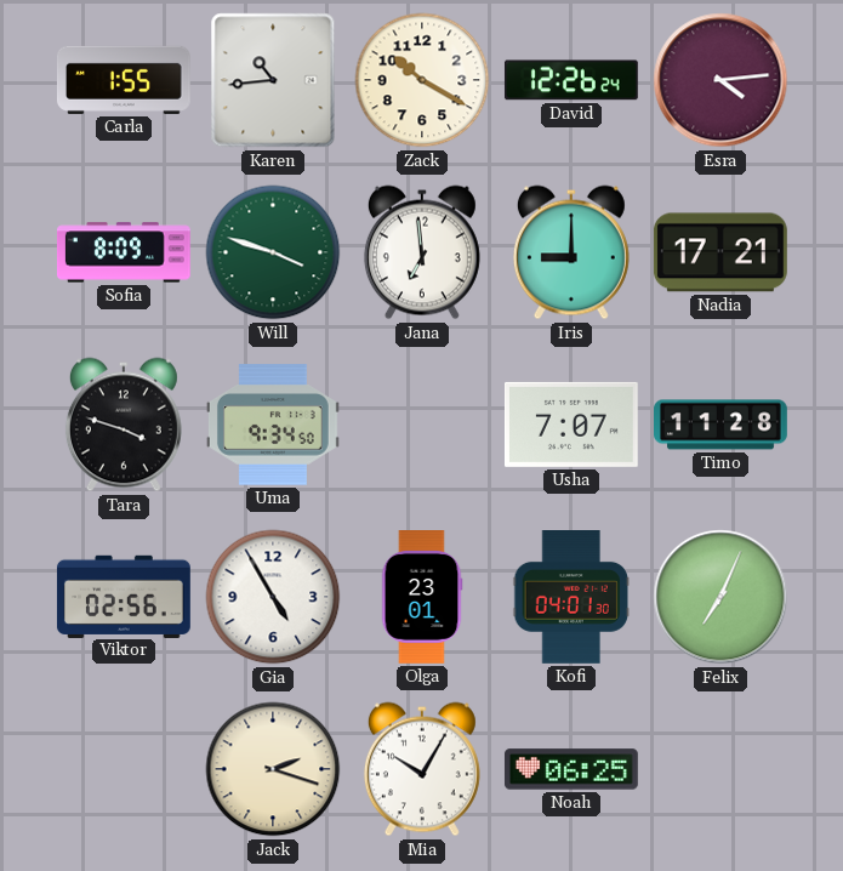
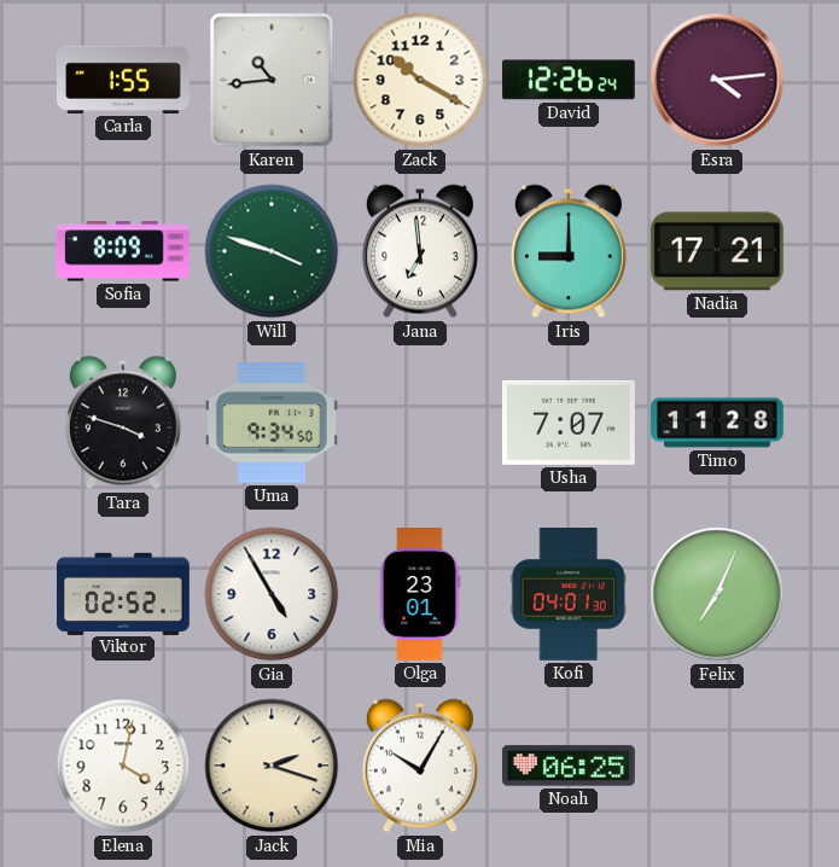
Viktor: 02:56 -> 02:52 (123, 593)
Elena: none -> 4:02 (123, 766)
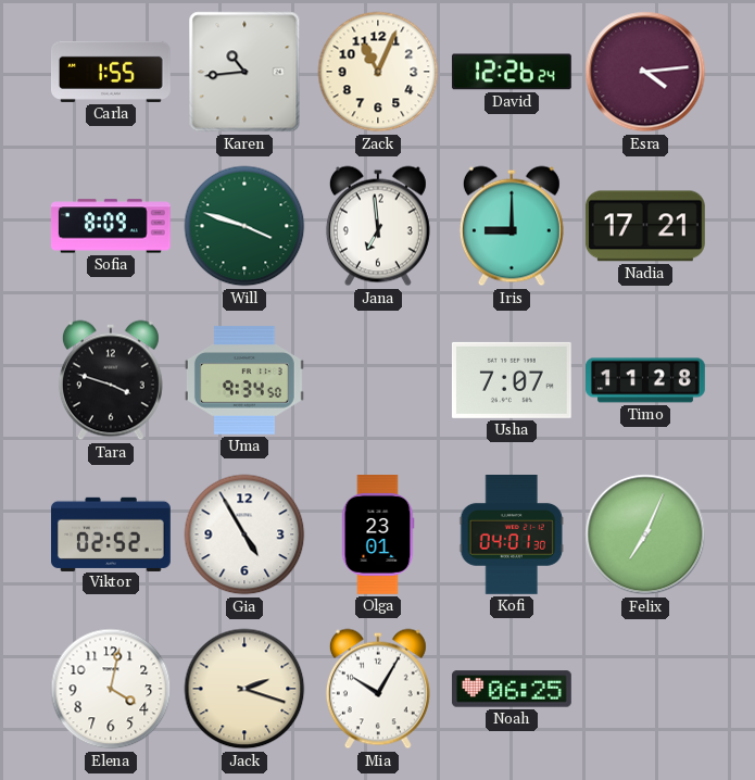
Zack: 10:20 -> 11:04 (378, 72)
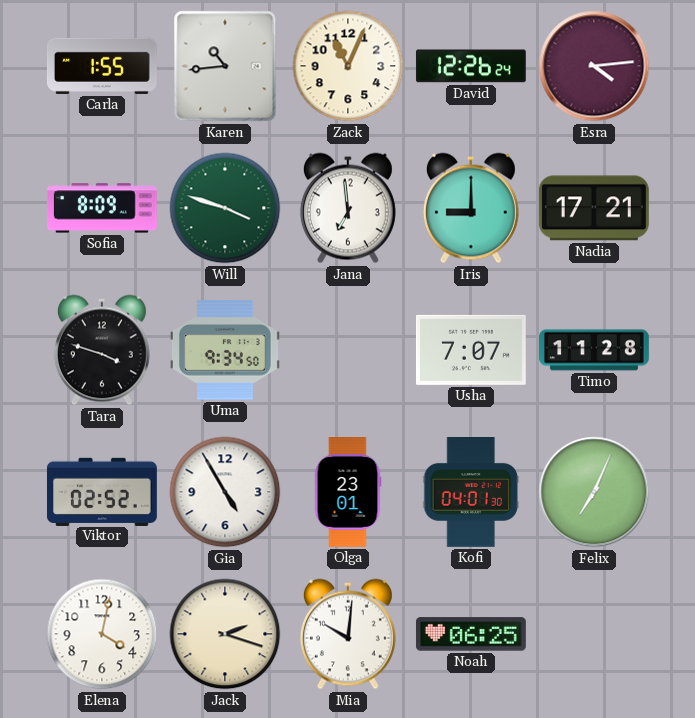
Mia: 10:05 -> 10:01 (348, 634)
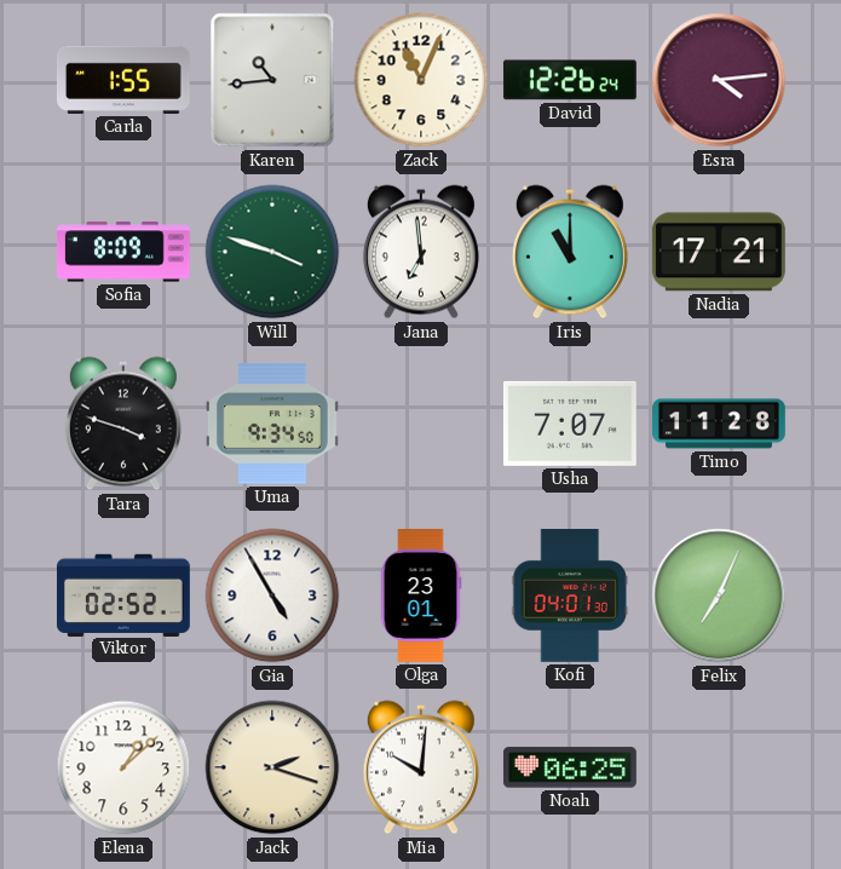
Iris: 9:00 -> 11:00 (570, 252)
Elena: 4:02 -> 1:08 (123, 767)
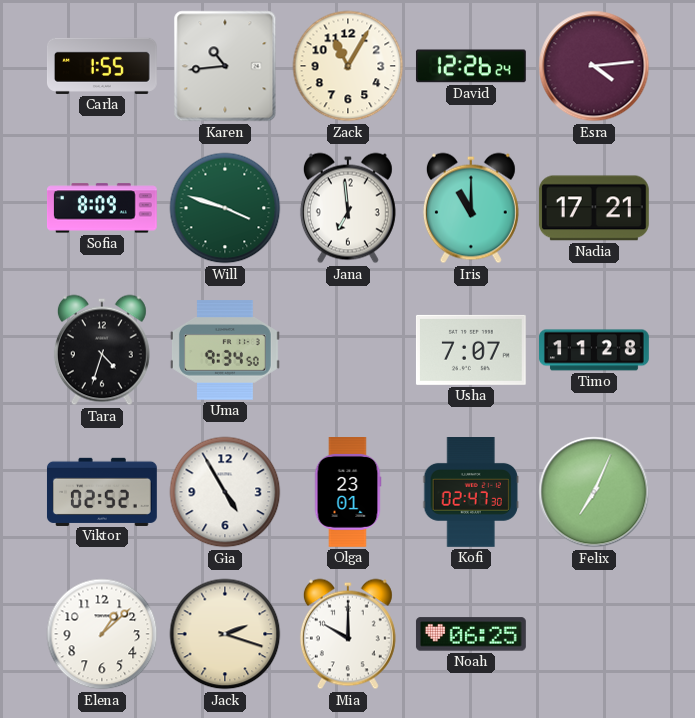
Zack: 11:04 -> 11:05 (348, 66)
Tara: 3:48 -> 4:33 (102, 350)
Kofi: 04:01 -> 02:47 (471, 493)
Mia: 10:01 -> 10:00 (348, 634)
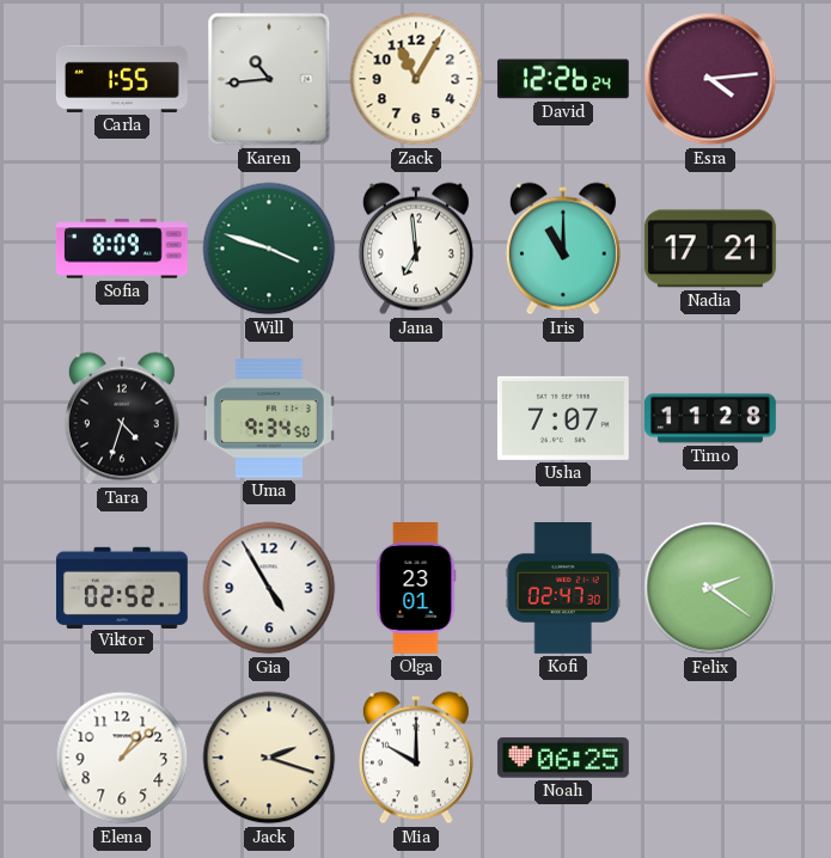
Felix: 7:04 -> 2:21 (710, 588)
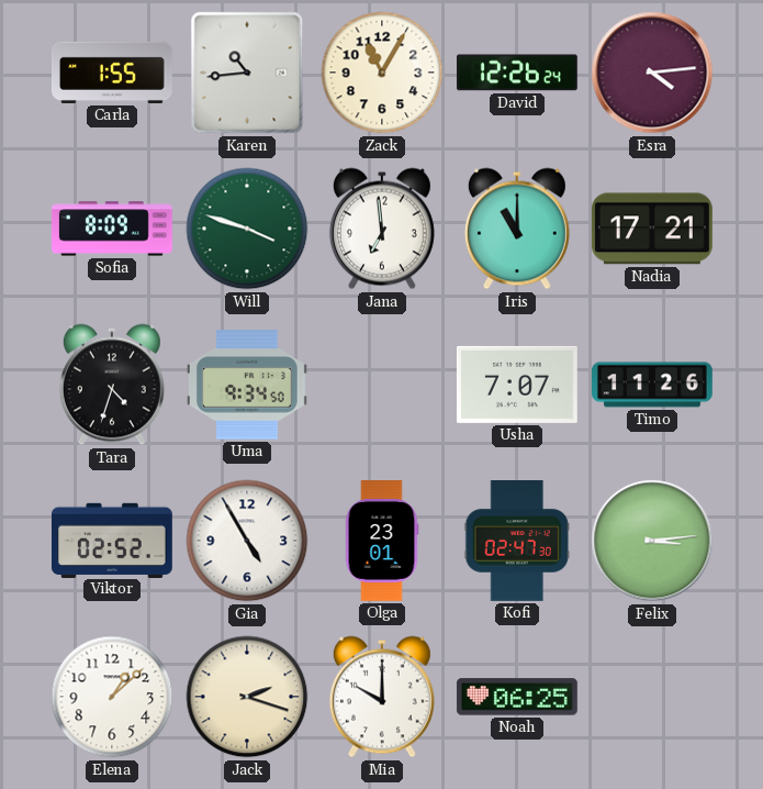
Timo: 11:28 -> 11:26 (653, 385)
Felix: 2:21 -> 3:14 (652, 541)
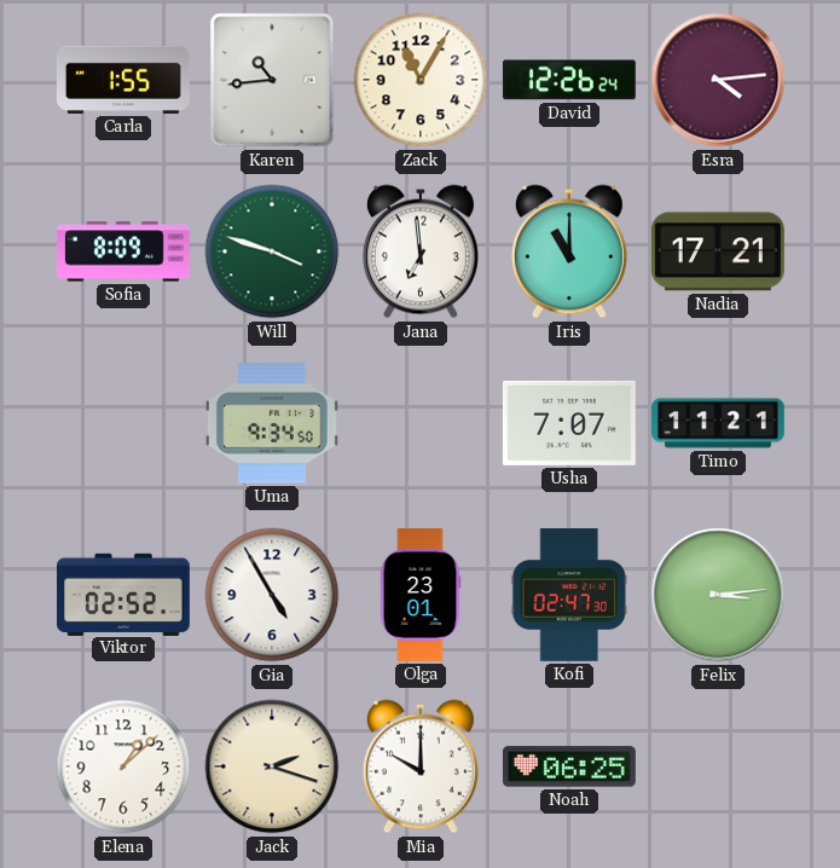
Tara: 4:33 -> none (112, 385)
Timo: 11:26 -> 11:21 (719, 423)
